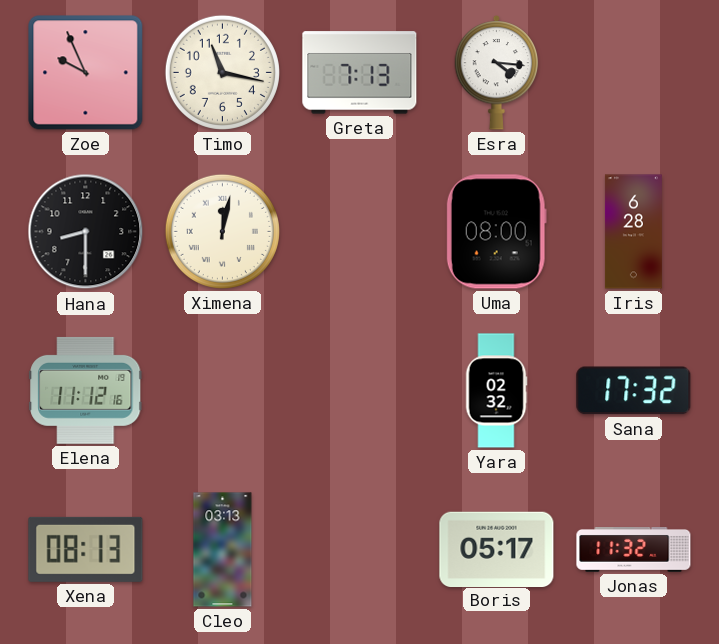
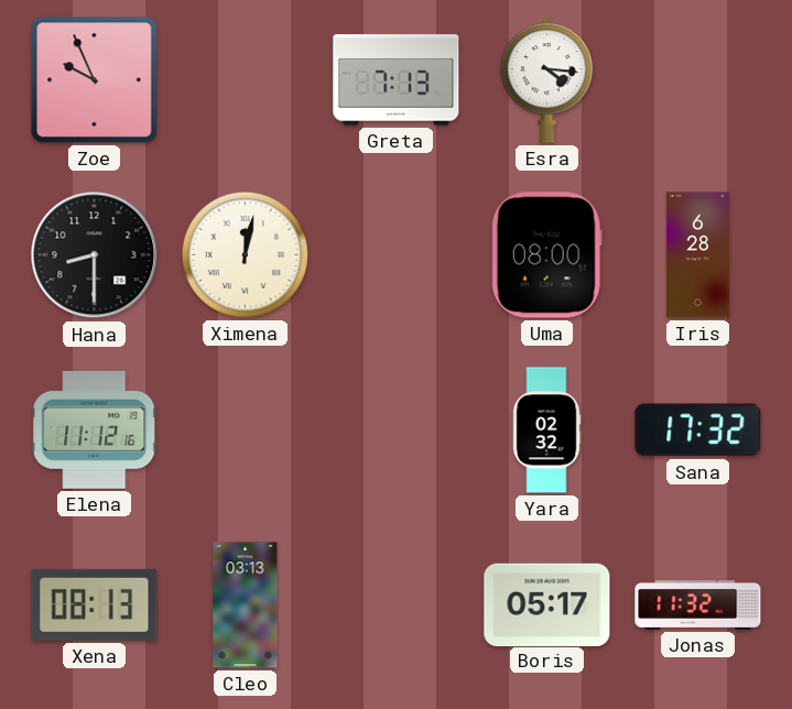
Timo: 11:17 -> none (222, 72)
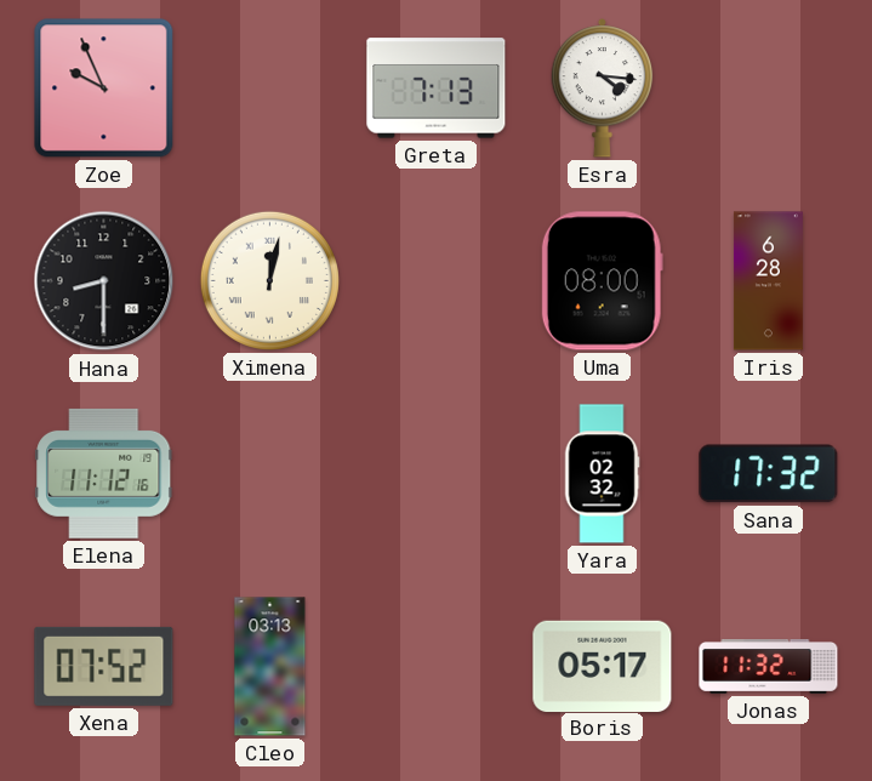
Xena: 08:13 -> 07:52 (104, 666)
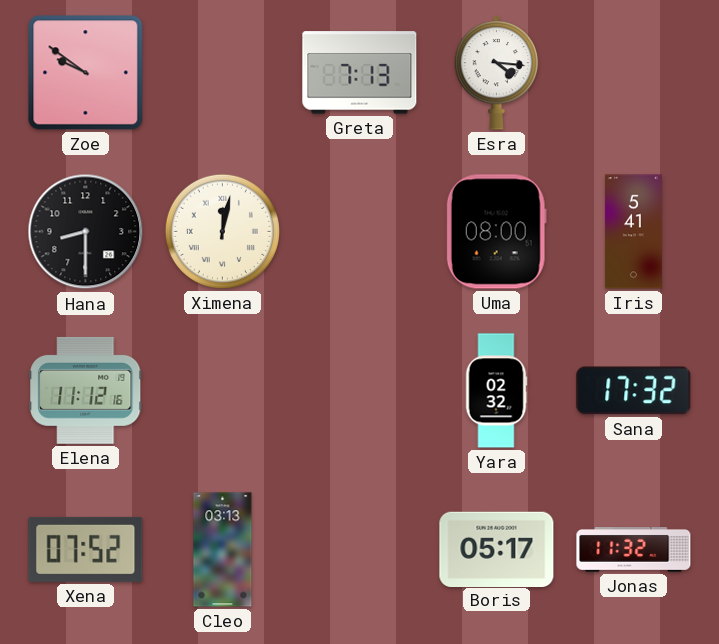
Zoe: 9:56 -> 9:51 (86, 73)
Iris: 6:28 -> 5:41 (633, 232)
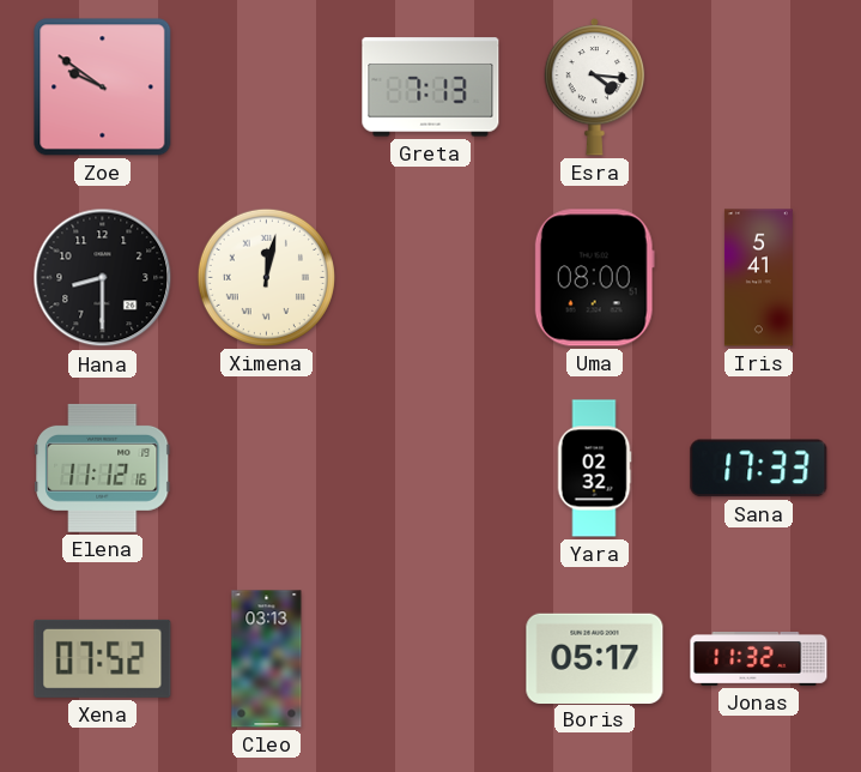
Sana: 17:32 -> 17:33 (759, 469)
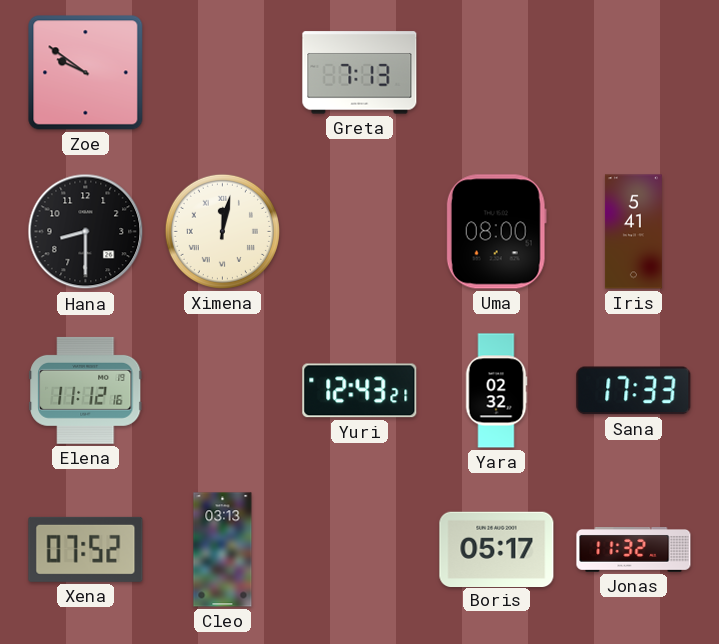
Esra: 4:16 -> none (595, 88)
Yuri: none -> 12:43 (360, 391)
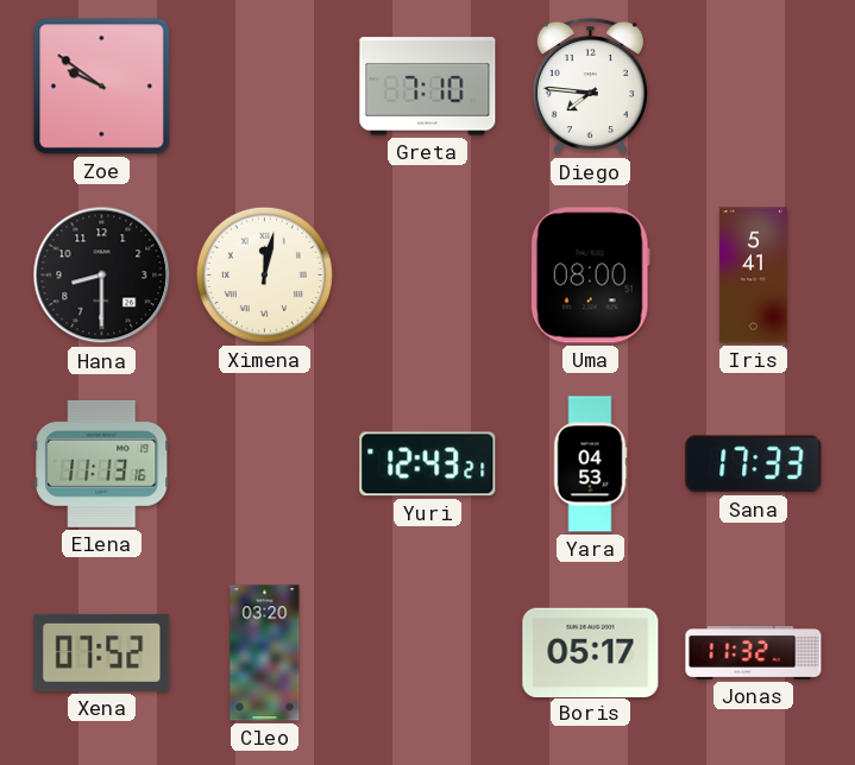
Greta: 7:13 -> 7:10 (428, 87)
Diego: none -> 7:46 (590, 87)
Elena: 11:12 -> 11:13 (102, 463)
Yara: 02:32 -> 04:53 (590, 464)
Cleo: 03:13 -> 03:20 (265, 653)
